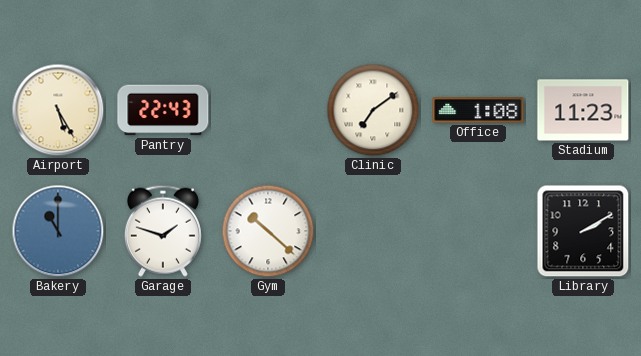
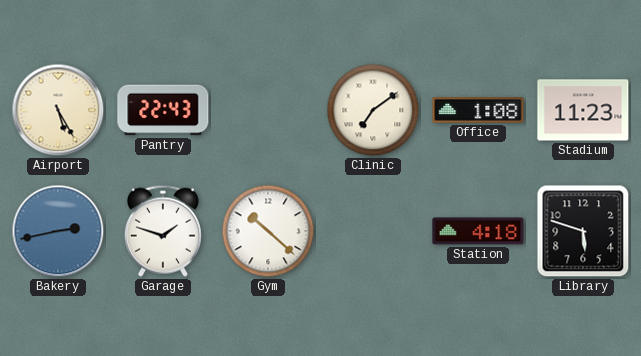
Bakery: 11:00 -> 2:43 (58, 231)
Station: none -> 4:18 (478, 231)
Library: 2:10 -> 5:48 (583, 231)
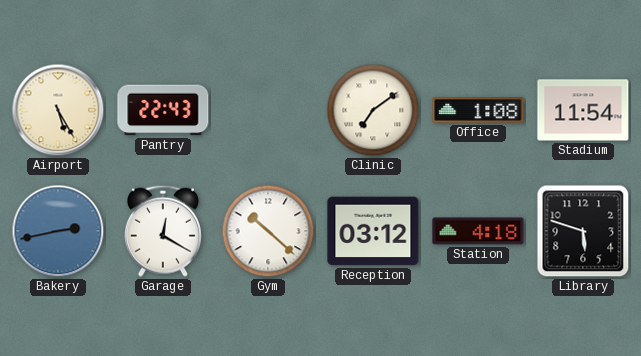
Stadium: 11:23 -> 11:54 (583, 110)
Garage: 1:48 -> 12:20 (163, 231)
Reception: none -> 03:12 (373, 231)
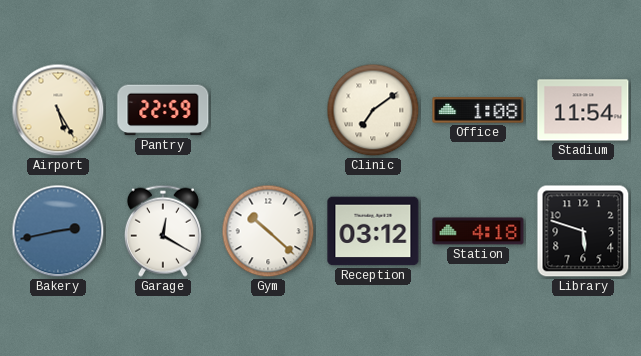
Pantry: 22:43 -> 22:59 (163, 110)
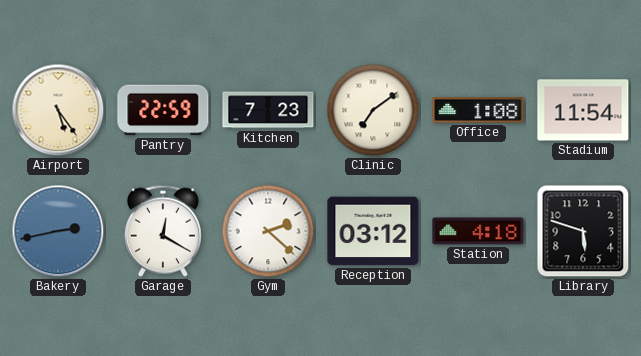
Airport: 5:25 -> 5:24 (58, 110)
Kitchen: none -> 7:23 (268, 110)
Gym: 10:22 -> 2:22 (268, 231)
